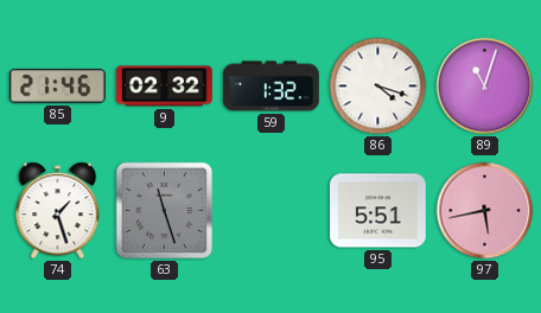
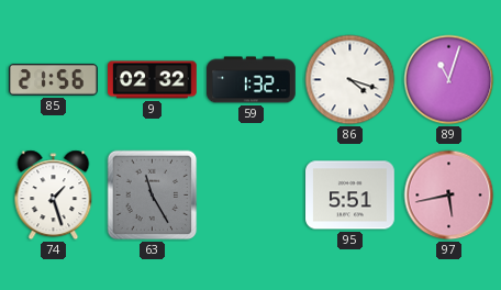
85: 21:46 -> 21:56 (54, 80)
63: 11:27 -> 11:25 (153, 196)
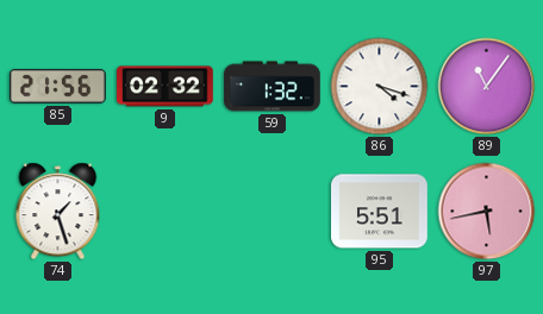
89: 11:03 -> 11:06 (487, 87)
63: 11:25 -> none (153, 196)
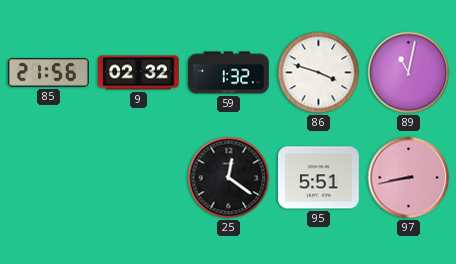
86: 4:18 -> 3:48 (319, 73)
89: 11:06 -> 11:02 (409, 73)
74: 1:27 -> none (58, 212)
25: none -> 12:21 (229, 178)
97: 5:43 -> 8:43 (409, 178)
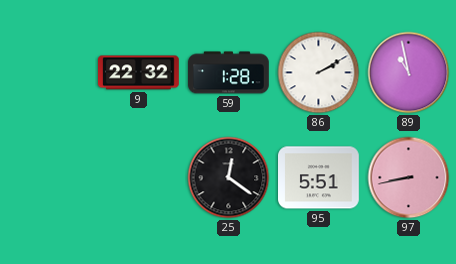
85: 21:56 -> none (49, 73)
9: 02:32 -> 22:32 (139, 73)
59: 1:32 -> 1:28 (229, 73)
86: 3:48 -> 2:10 (319, 73)
89: 11:02 -> 10:58 (409, 73)
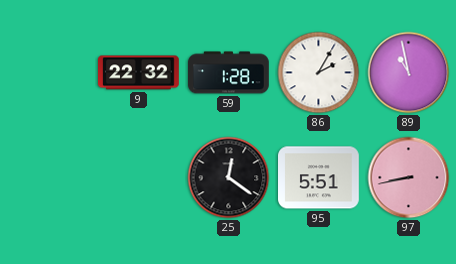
86: 2:10 -> 2:05 (319, 73)
